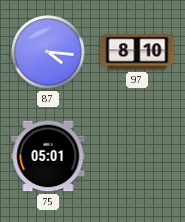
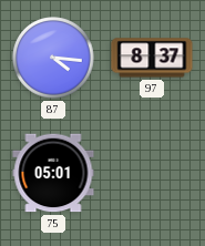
97: 8:10 -> 8:37 (152, 58)
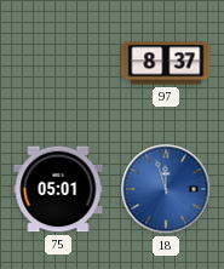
87: 4:16 -> none (53, 58)
18: none -> 11:57 (166, 189)
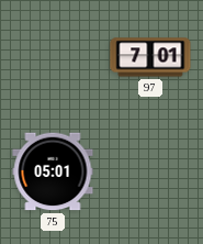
97: 8:37 -> 7:01 (150, 57)
18: 11:57 -> none (166, 189)
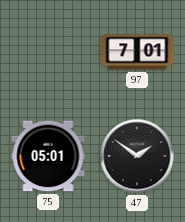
47: none -> 1:51 (137, 156)
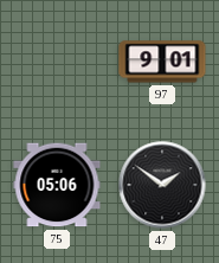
97: 7:01 -> 9:01 (162, 62)
75: 05:01 -> 05:06 (57, 185)
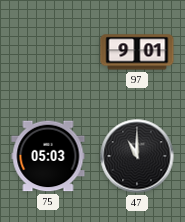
75: 05:06 -> 05:03 (48, 156)
47: 1:51 -> 11:00 (137, 156)
